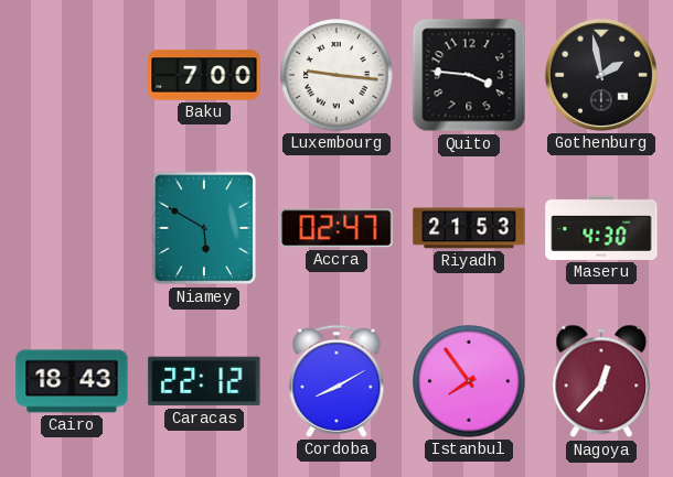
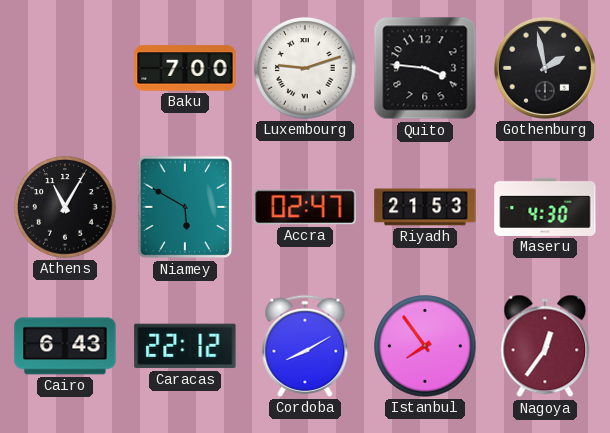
Luxembourg: 9:16 -> 9:12 (305, 68)
Athens: none -> 11:05 (65, 207)
Cairo: 18:43 -> 6:43 (65, 346)
Nagoya: 12:37 -> 12:36 (545, 346)
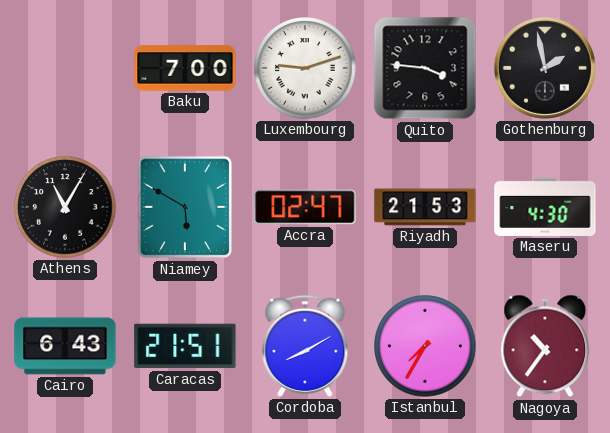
Caracas: 22:12 -> 21:51 (185, 346)
Istanbul: 7:54 -> 7:35 (425, 346)
Nagoya: 12:36 -> 10:36 (545, 346)
